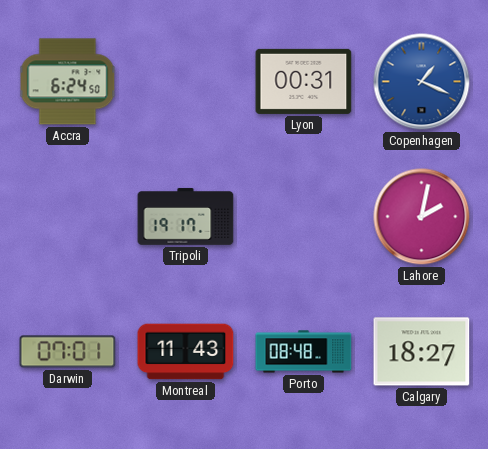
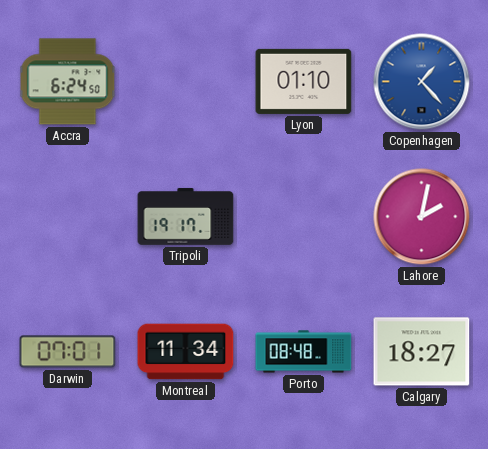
Lyon: 00:31 -> 01:10 (304, 81)
Copenhagen: 1:19 -> 1:23 (422, 82)
Montreal: 11:43 -> 11:34 (186, 352)
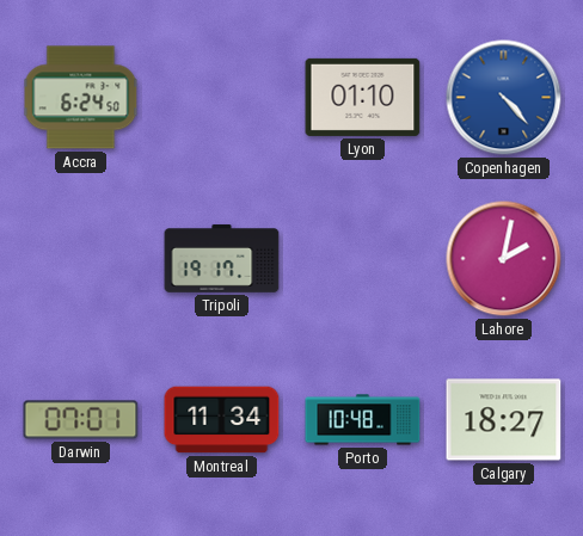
Copenhagen: 1:23 -> 4:23 (504, 98)
Porto: 08:48 -> 10:48 (363, 420)
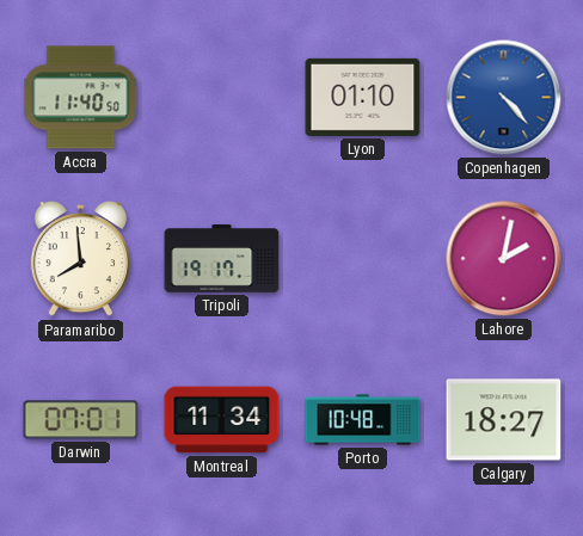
Accra: 6:24 -> 11:40 (81, 98)
Paramaribo: none -> 7:59 (80, 259)
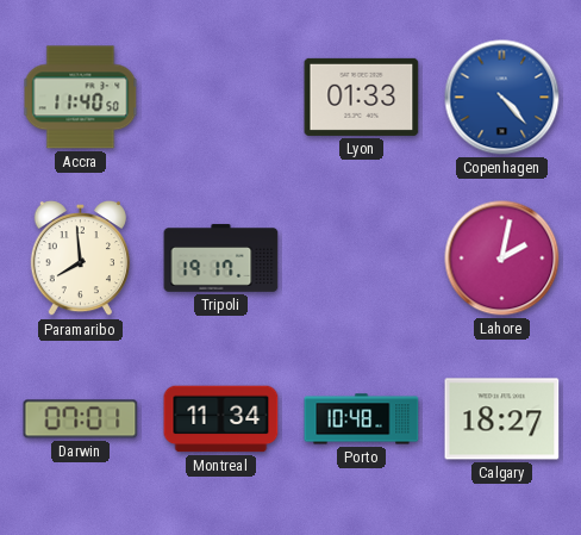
Lyon: 01:10 -> 01:33 (362, 97)
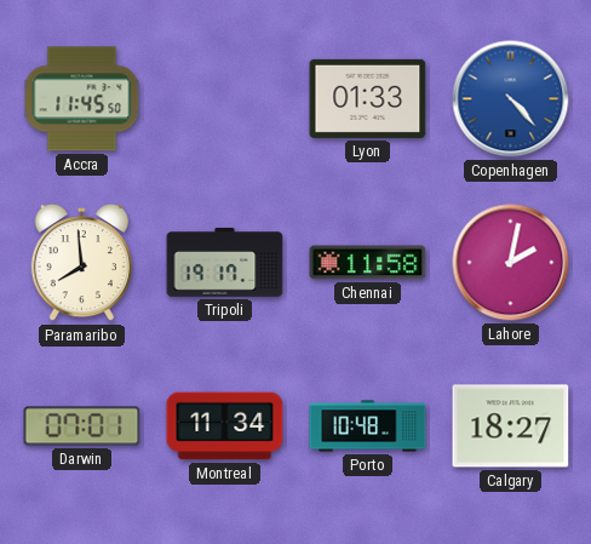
Accra: 11:40 -> 11:45 (82, 99)
Chennai: none -> 11:58 (368, 263)
